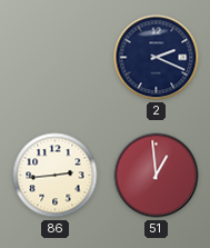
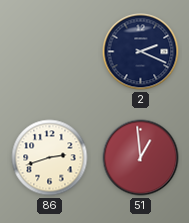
86: 2:44 -> 2:42 (50, 158)
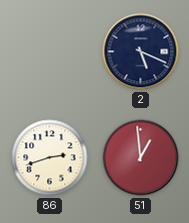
2: 2:19 -> 5:19 (141, 52)
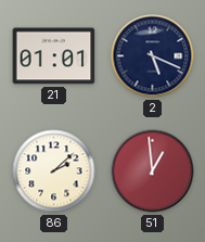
21: none -> 01:01 (54, 56)
86: 2:42 -> 2:08 (54, 171)
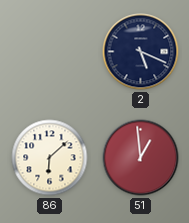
21: 01:01 -> none (54, 56)
86: 2:08 -> 6:08 (50, 158)
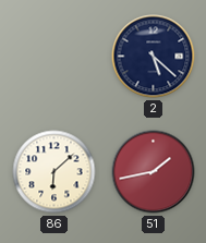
2: 5:19 -> 5:22 (154, 57)
51: 12:59 -> 1:43 (154, 172)
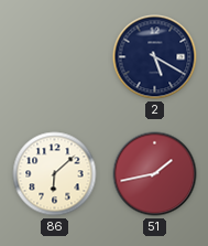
2: 5:22 -> 5:20 (155, 57)
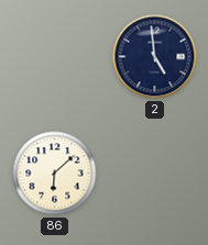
2: 5:20 -> 4:59 (155, 57)
51: 1:43 -> none (155, 174)
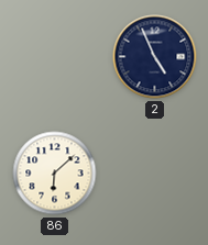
2: 4:59 -> 4:56 (155, 57)
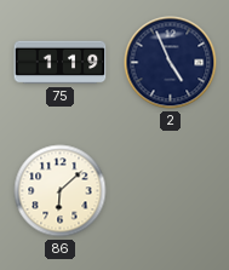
75: none -> 1:19 (61, 63)
